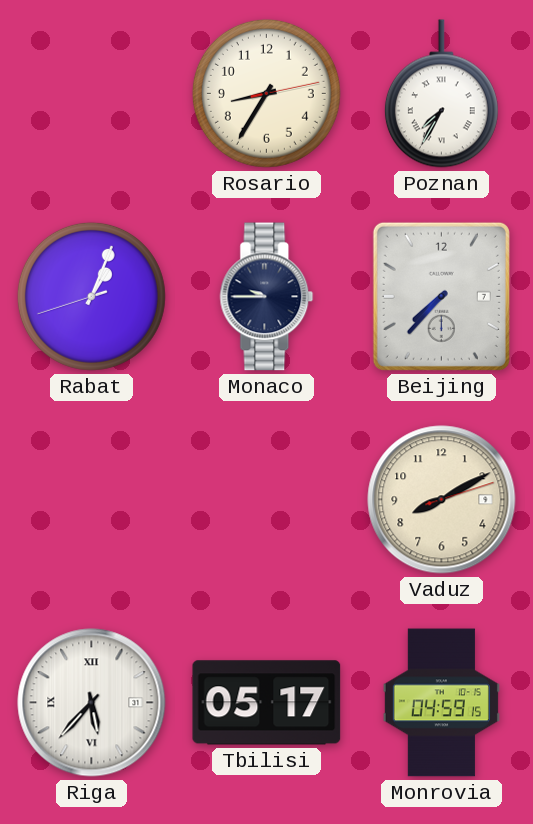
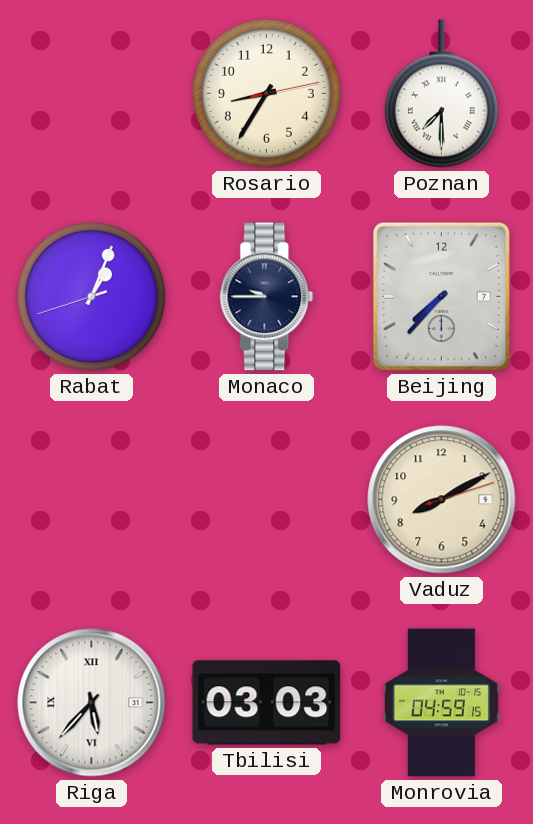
Poznan: 7:35 -> 7:30 (441, 94)
Tbilisi: 05:17 -> 03:03 (267, 703)
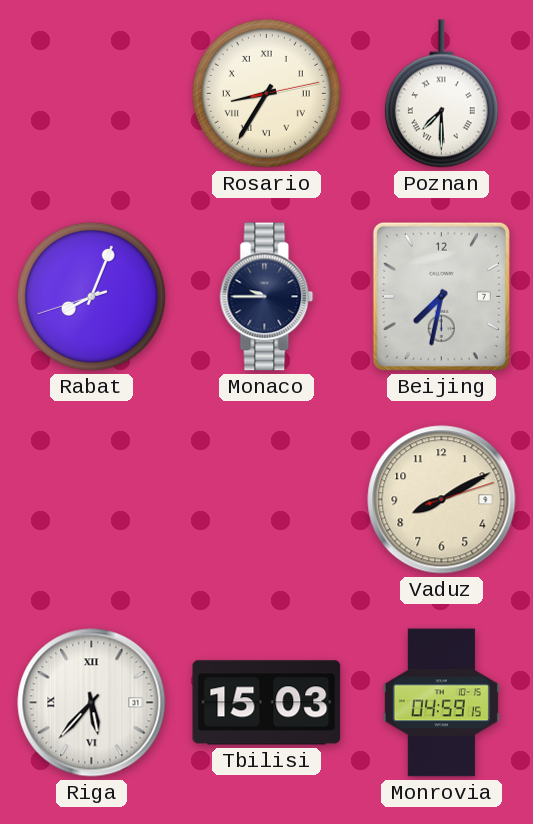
Rosario numerals: Arabic -> Roman (266, 93)
Rabat: 1:03 -> 8:03 (91, 296)
Beijing: 7:37 -> 7:32 (441, 296)
Tbilisi: 03:03 -> 15:03 (267, 703)
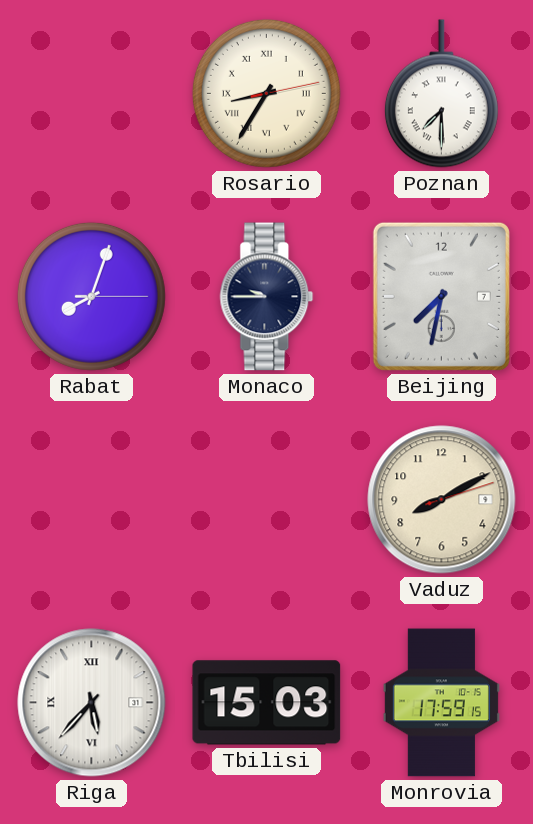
Rabat: 8:03:42 -> 8:03:15 (91, 296)
Monrovia: 04:59 -> 17:59 (441, 703)
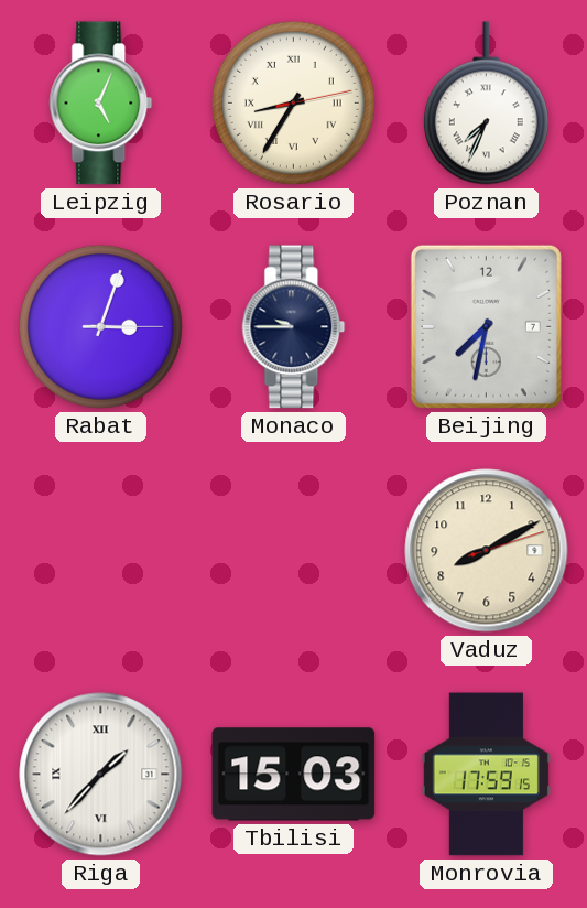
Leipzig: none -> 5:04 (101, 104)
Poznan: 7:30 -> 7:34 (486, 104)
Rabat: 8:03 -> 3:03 (100, 326)
Riga: 5:37 -> 1:37 (101, 775)
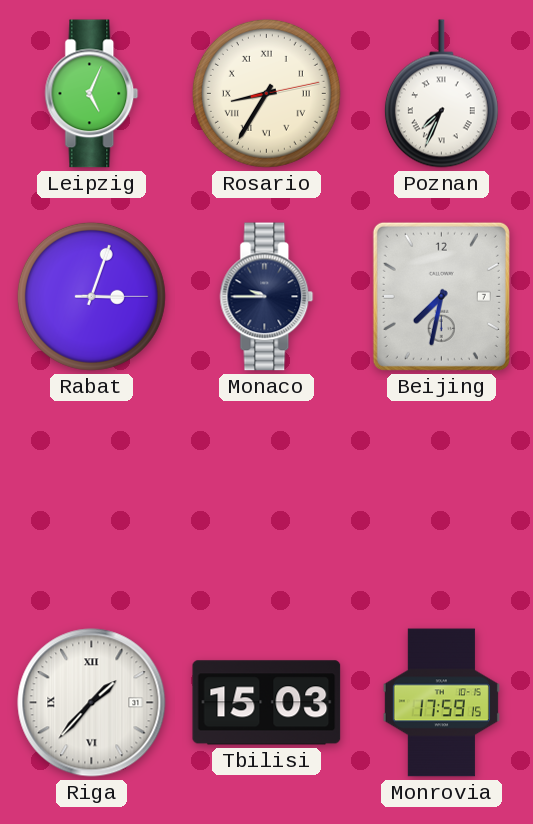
Vaduz: 8:10 -> none (487, 551)
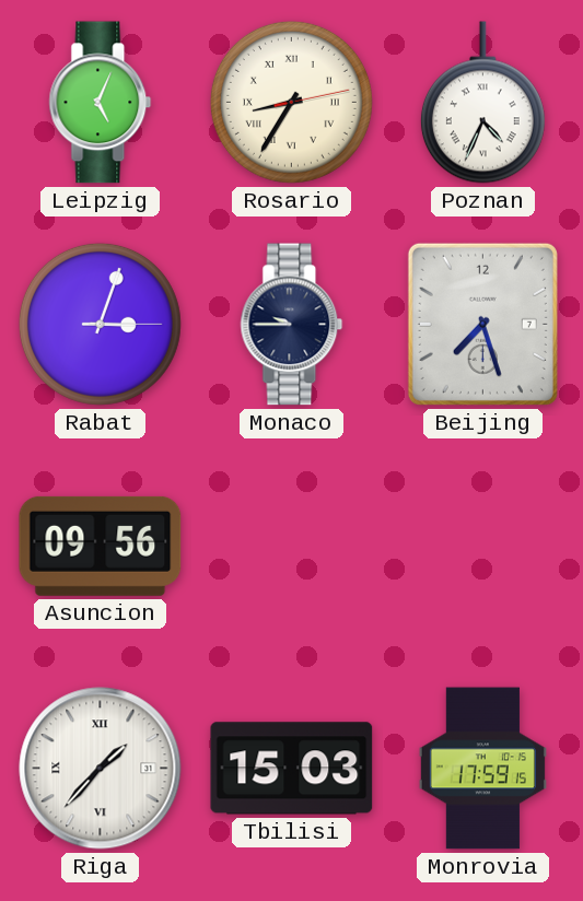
Poznan: 7:34 -> 4:34 (482, 103)
Beijing: 7:32 -> 7:27 (482, 324)
Asuncion: none -> 09:56 (101, 546)
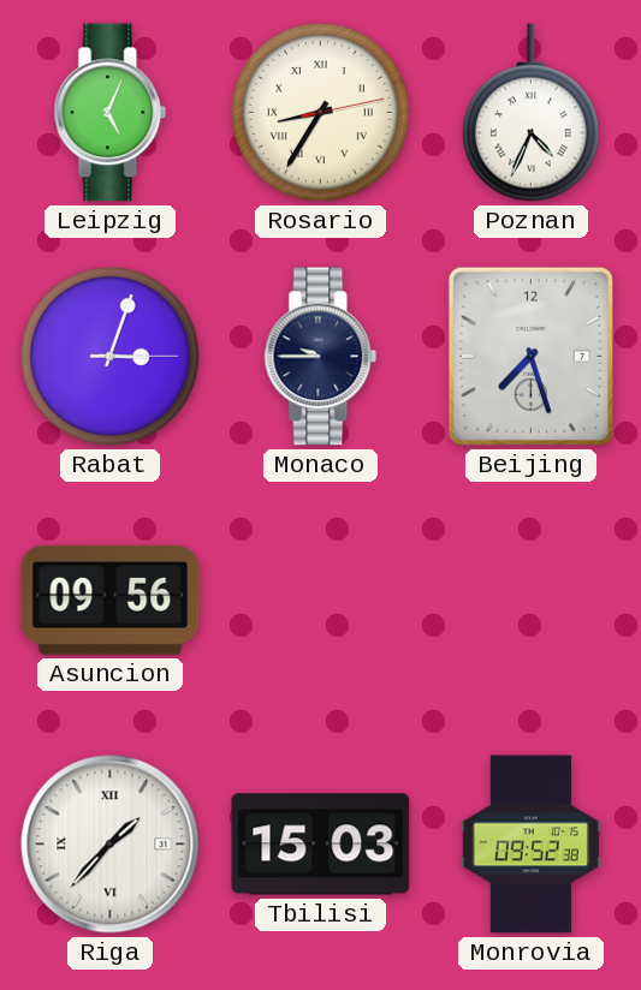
Monrovia: 17:59 -> 09:52 (530, 845)
